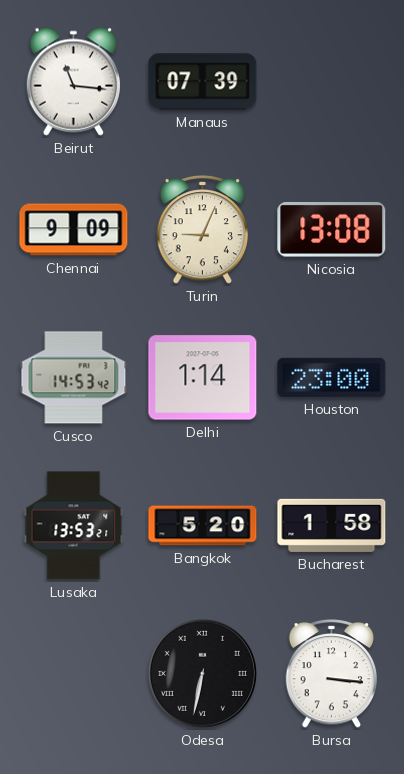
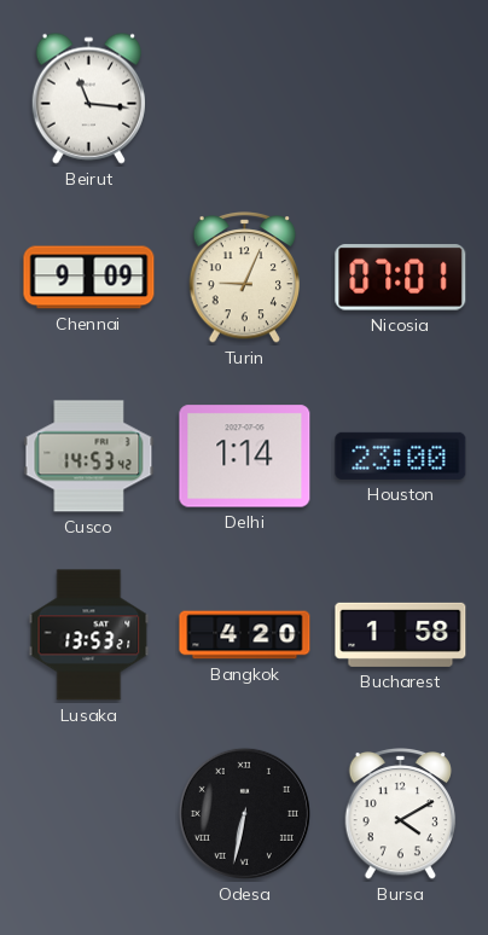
Manaus: 07:39 -> none (203, 82)
Nicosia: 13:08 -> 07:01 (401, 278)
Bangkok: 5:20 -> 4:20 (245, 635)
Bursa: 3:16 -> 4:10 (401, 814)
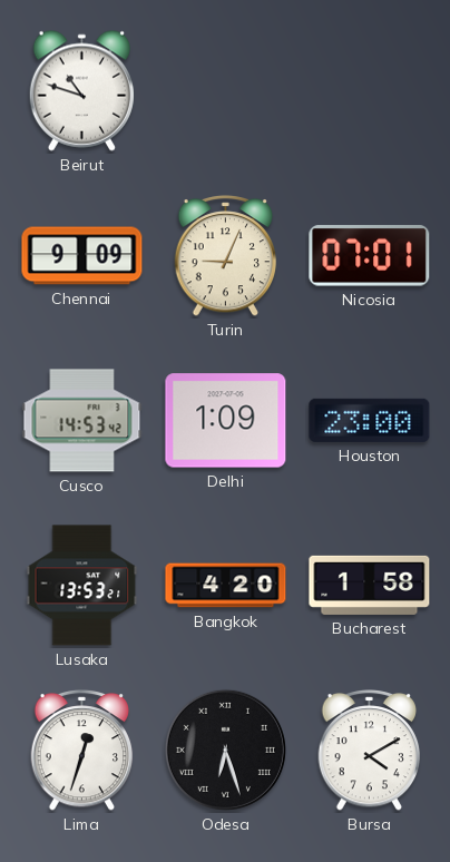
Beirut: 11:16 -> 10:48 (81, 90)
Delhi: 1:14 -> 1:09 (226, 421)
Lima: none -> 12:33 (82, 751)
Odesa: 6:32 -> 6:27 (225, 750)
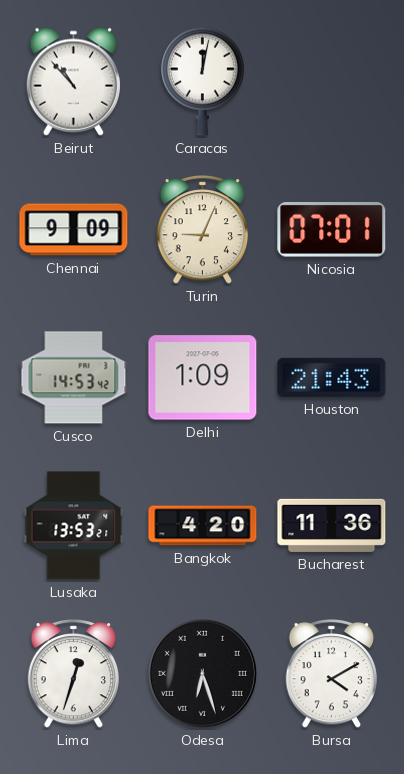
Beirut: 10:48 -> 10:53 (73, 81)
Caracas: none -> 12:02 (203, 81)
Houston: 23:00 -> 21:43 (332, 377)
Bucharest: 1:58 -> 11:36 (332, 525)
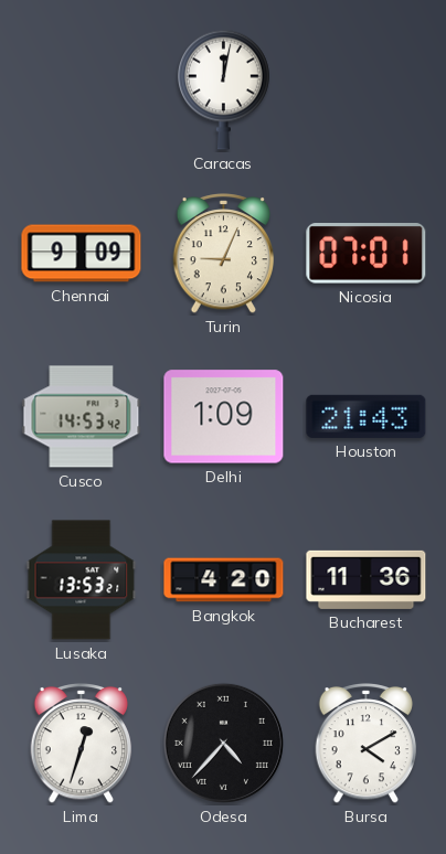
Beirut: 10:53 -> none (73, 81)
Odesa: 6:27 -> 4:37 (223, 743)
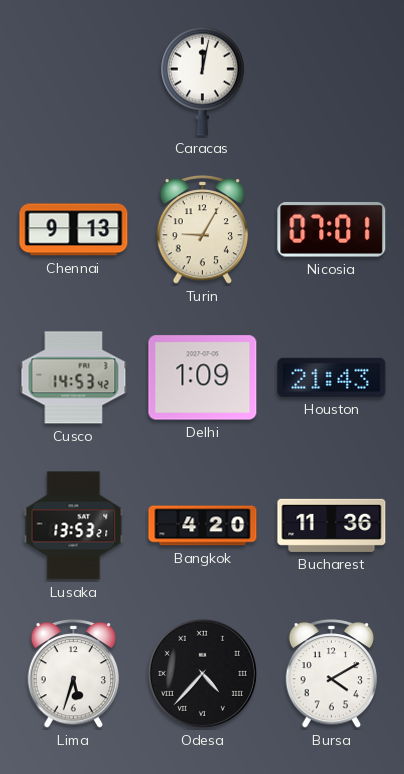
Chennai: 9:09 -> 9:13 (74, 230)
Turin: 9:04 -> 9:05 (203, 230)
Lima: 12:33 -> 5:33 (74, 674)
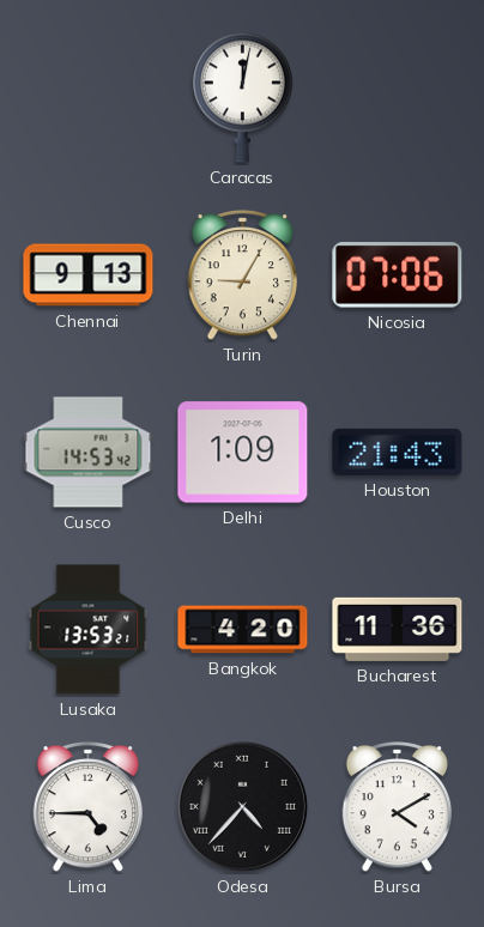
Nicosia: 07:01 -> 07:06 (398, 275)
Lima: 5:33 -> 4:45 (89, 807)
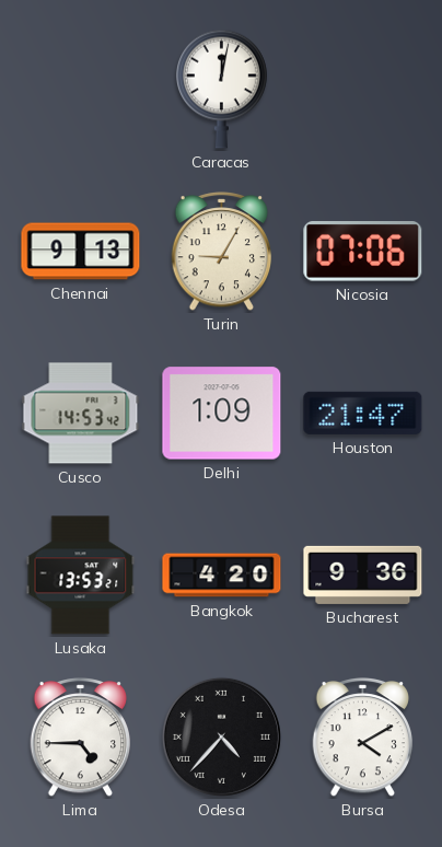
Houston: 21:43 -> 21:47 (363, 413)
Bucharest: 11:36 -> 9:36 (363, 575)
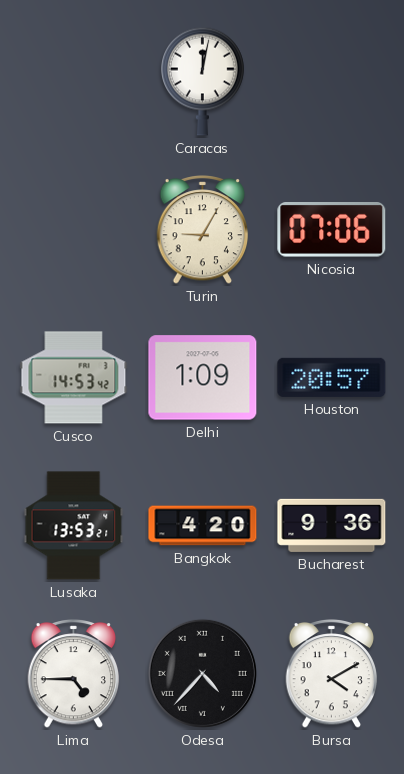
Chennai: 9:13 -> none (81, 252)
Houston: 21:47 -> 20:57 (332, 377)
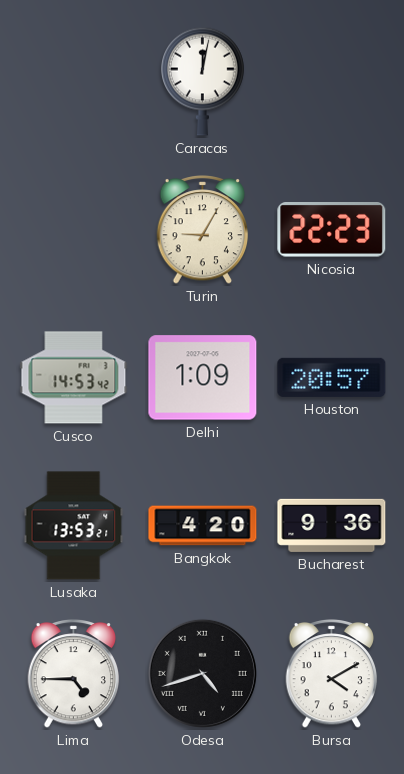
Nicosia: 07:06 -> 22:23 (332, 230)
Odesa: 4:37 -> 4:42 (202, 673)
